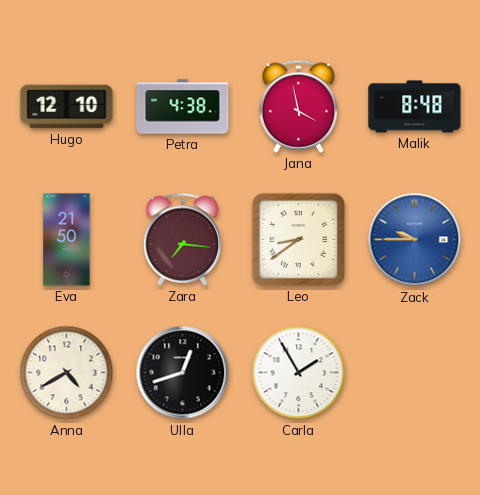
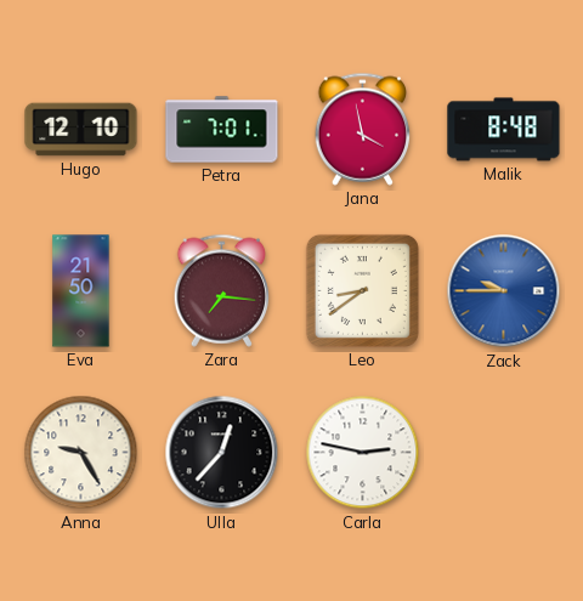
Petra: 4:38 -> 7:01 (222, 130)
Anna: 4:40 -> 9:25 (81, 453)
Ulla: 12:42 -> 12:37 (222, 453)
Carla: 1:55 -> 2:47 (363, 453)
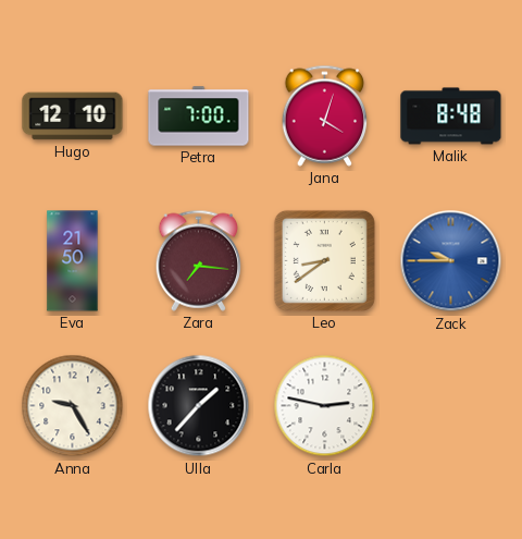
Petra: 7:01 -> 7:00 (199, 117)
Jana: 3:58 -> 4:03 (325, 115)
Ulla: 12:37 -> 1:37 (199, 406)
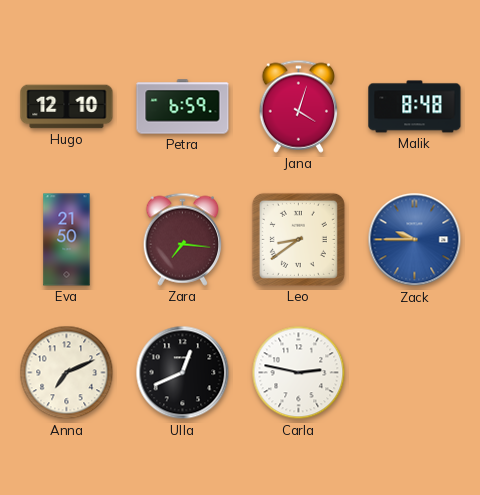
Petra: 7:00 -> 6:59 (183, 107)
Anna: 9:25 -> 7:11 (67, 373)
Ulla: 1:37 -> 12:41 (183, 373)
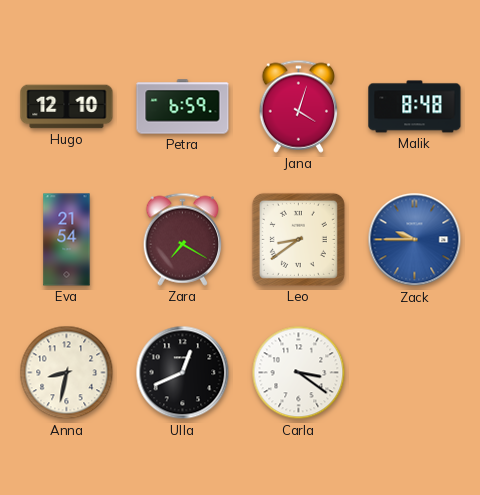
Eva: 21:50 -> 21:54 (67, 240)
Zara: 7:16 -> 7:20 (183, 239)
Anna: 7:11 -> 8:32 (67, 373)
Carla: 2:47 -> 3:21 (299, 373)
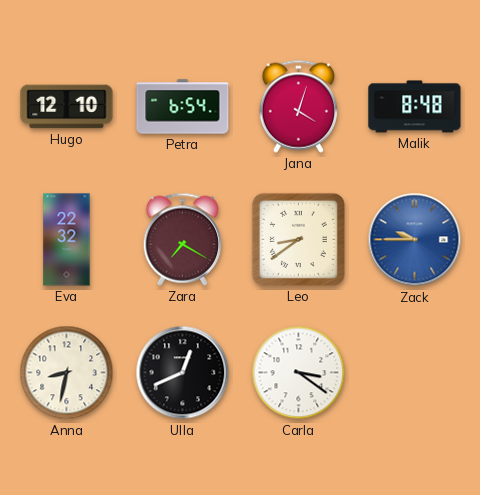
Petra: 6:59 -> 6:54 (183, 107)
Eva: 21:54 -> 22:32 (67, 240)
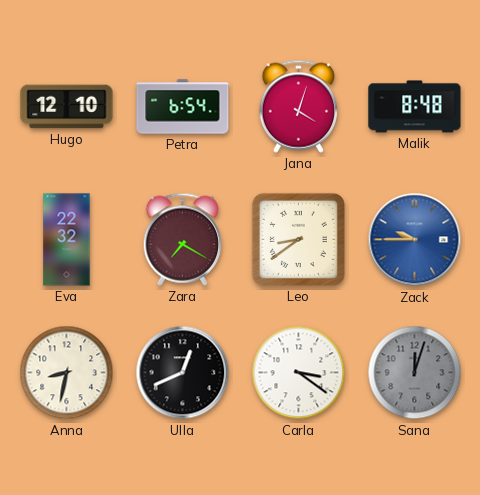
Sana: none -> 12:03 (415, 373)
